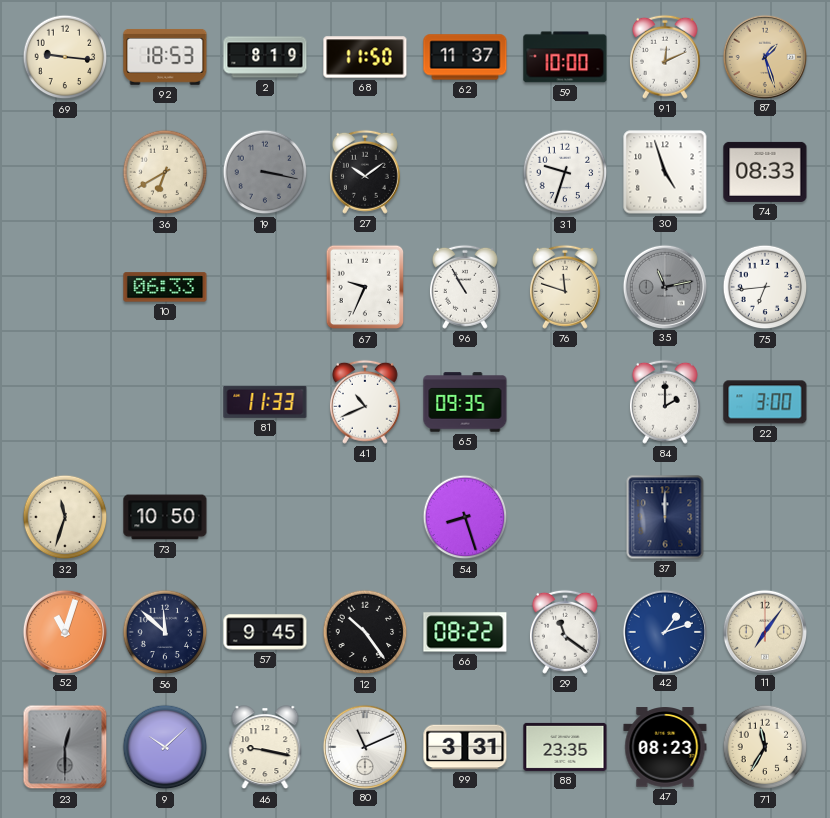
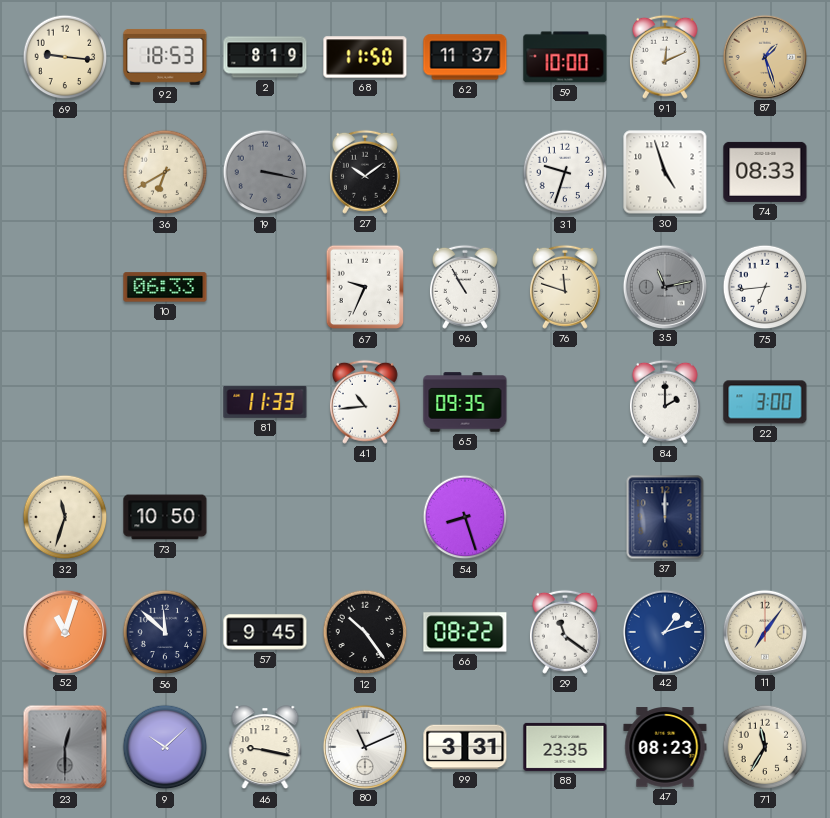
41: 10:41 -> 10:44 (365, 402)
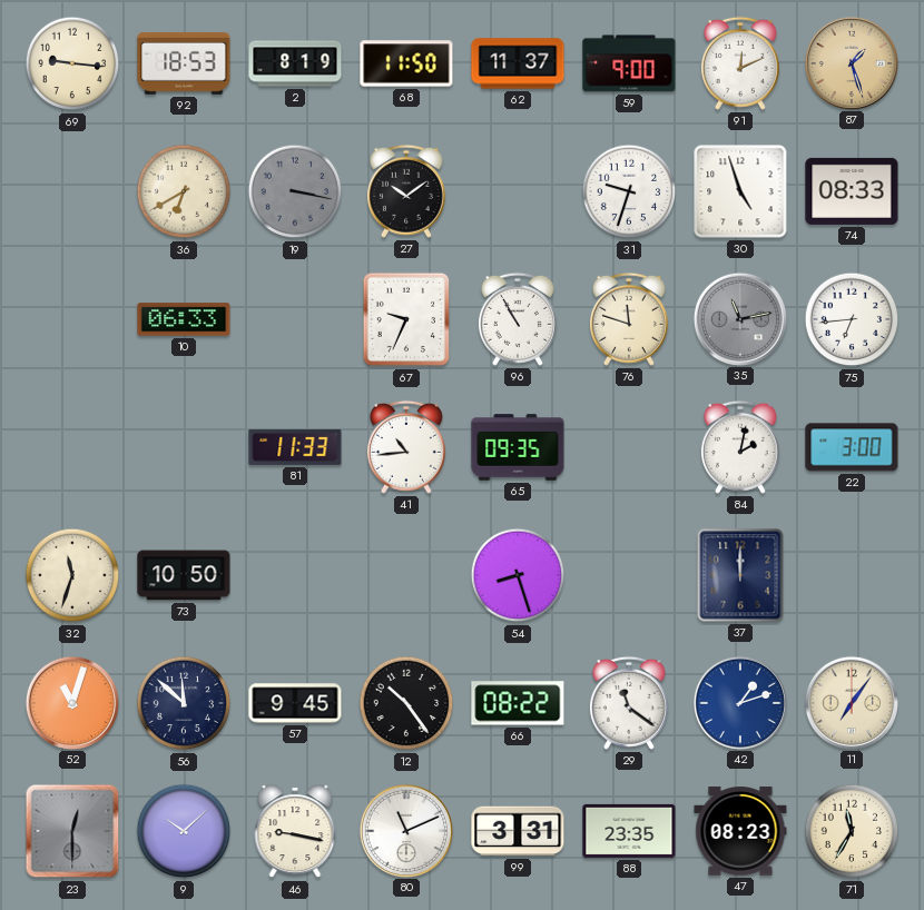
59: 10:00 -> 9:00 (629, 63)
84: 2:00 -> 2:02 (740, 447)
